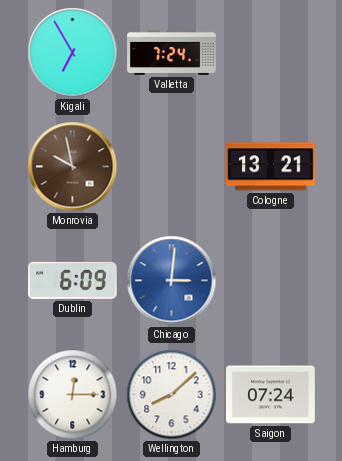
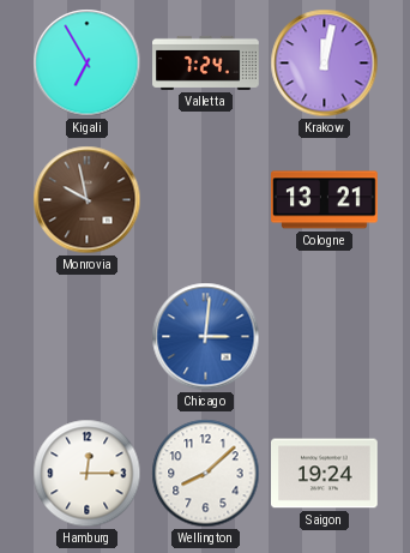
Krakow: none -> 12:02 (325, 64)
Dublin: 6:09 -> none (73, 280)
Saigon: 07:24 -> 19:24 (325, 474)
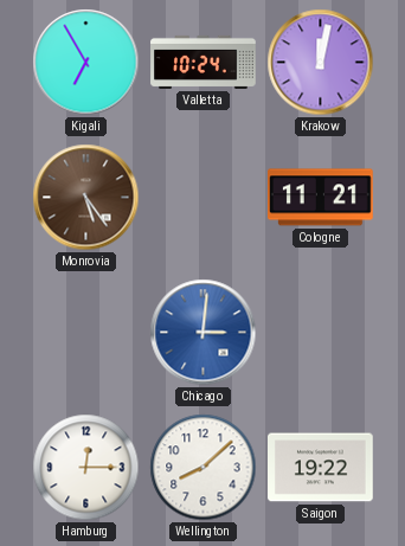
Valletta: 7:24 -> 10:24 (204, 62)
Monrovia: 9:58 -> 5:24 (86, 198)
Cologne: 13:21 -> 11:21 (321, 198)
Saigon: 19:24 -> 19:22 (321, 468)
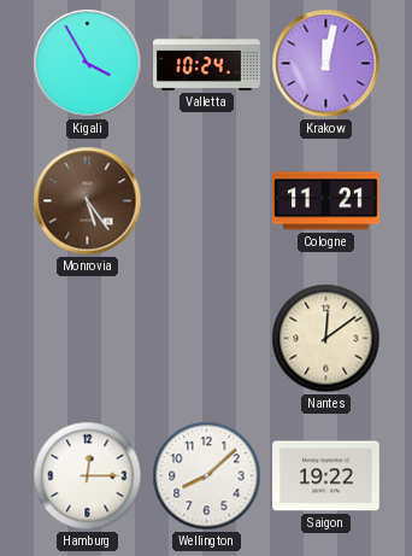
Kigali: 6:55 -> 3:55 (88, 64)
Chicago: 3:01 -> none (204, 333)
Nantes: none -> 12:09 (326, 339)
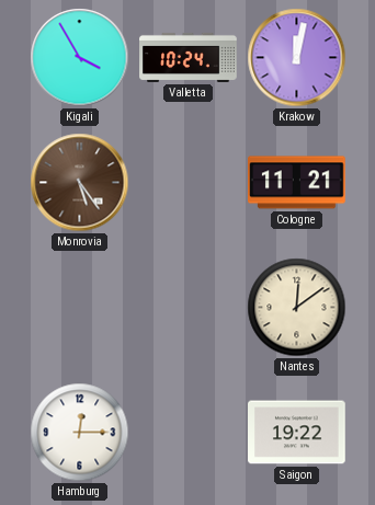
Wellington: 8:08 -> none (207, 476)
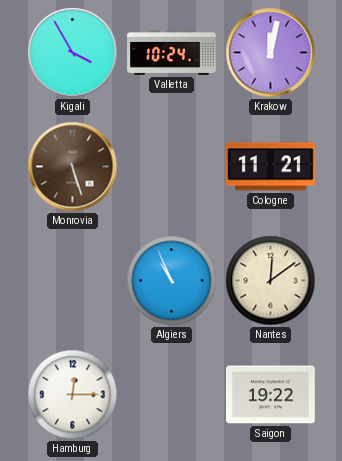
Monrovia: 5:24 -> 5:27 (73, 167)
Algiers: none -> 10:56 (172, 281)
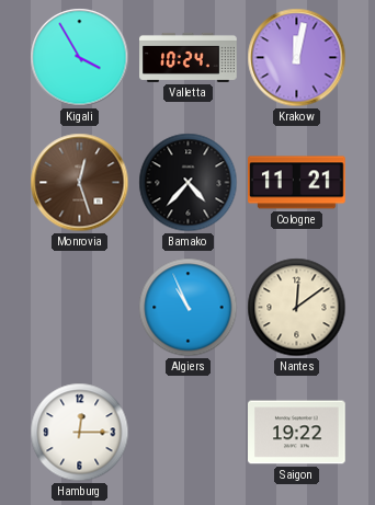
Monrovia: 5:27 -> 12:27 (80, 183)
Bamako: none -> 4:37 (189, 183)
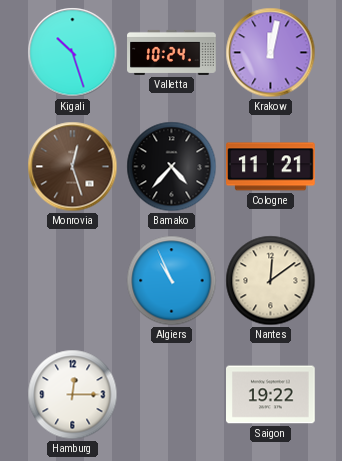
Kigali: 3:55 -> 10:27 (73, 53)
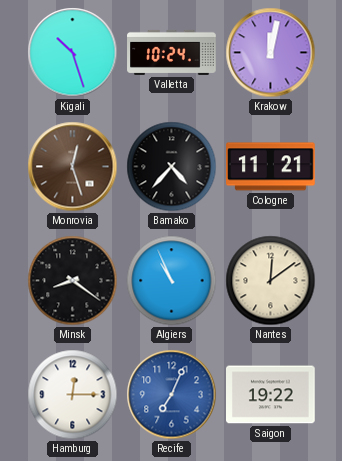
Minsk: none -> 8:21 (73, 281)
Recife: none -> 7:04 (172, 395)
